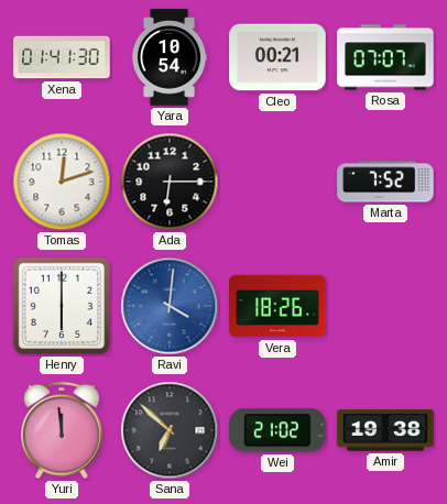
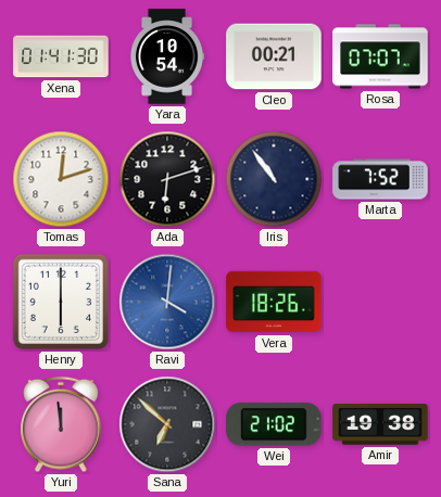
Ada: 6:15 -> 6:12 (167, 179)
Iris: none -> 10:54 (274, 179)
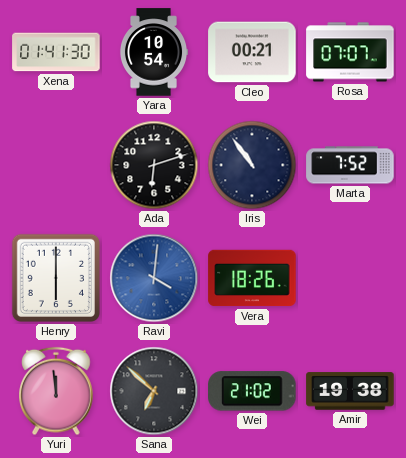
Tomas: 12:12 -> none (61, 179)
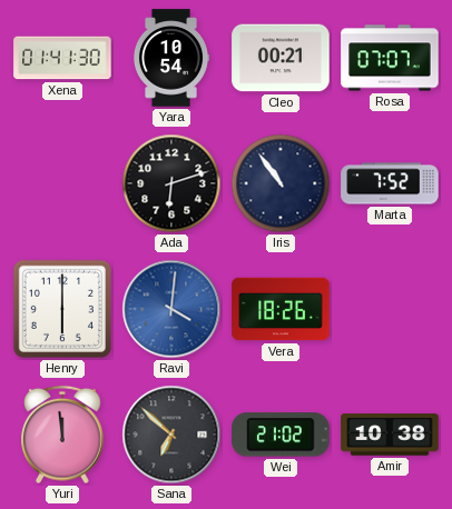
Amir: 19:38 -> 10:38 (390, 435)
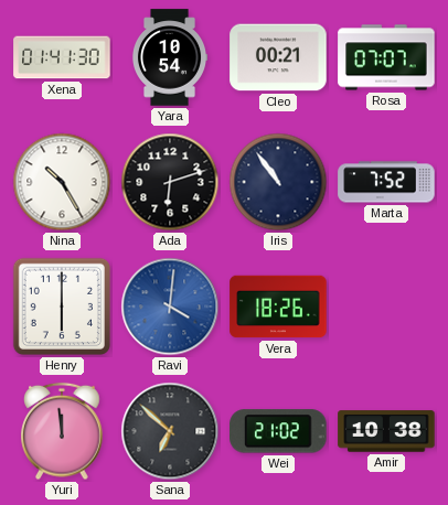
Nina: none -> 10:25 (62, 182)
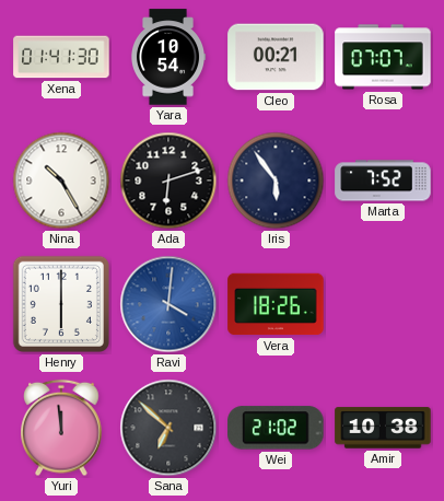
Iris: 10:54 -> 5:54 (276, 180)
